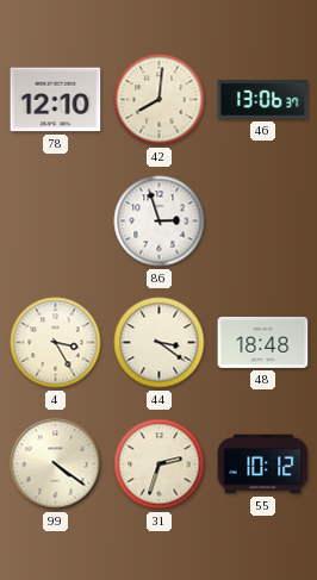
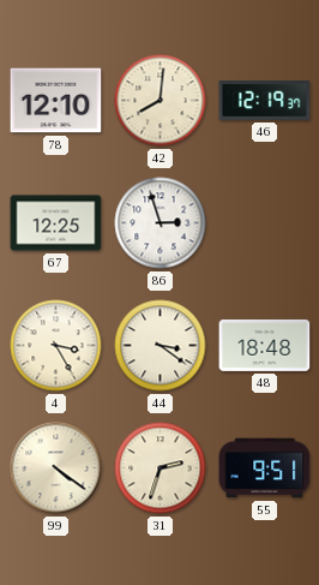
46: 13:06 -> 12:19 (265, 101)
67: none -> 12:25 (56, 223)
55: 10:12 -> 9:51 (265, 468)
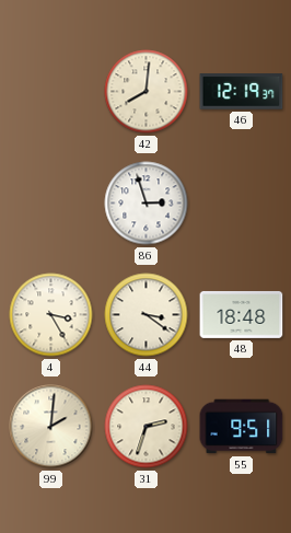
78: 12:10 -> none (56, 101)
67: 12:25 -> none (56, 223)
99: 4:21 -> 2:01 (51, 427)
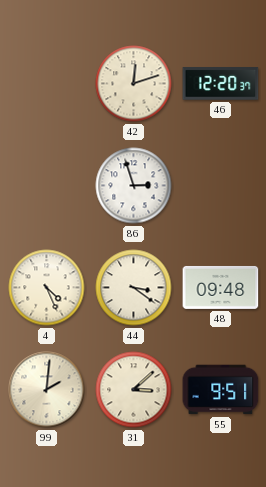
42: 8:01 -> 12:12 (134, 84)
46: 12:19 -> 12:20 (221, 84)
4: 3:25 -> 4:26 (47, 288)
48: 18:48 -> 09:48 (221, 287)
31: 2:33 -> 3:08 (134, 390)
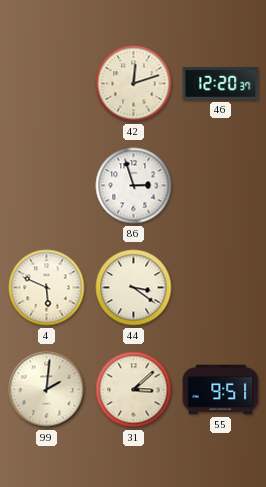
4: 4:26 -> 5:49 (47, 288)
48: 09:48 -> none (221, 287)
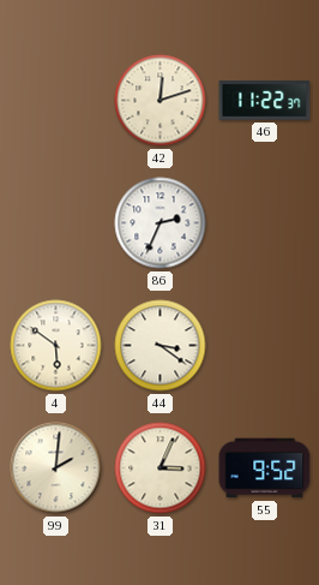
46: 12:20 -> 11:22 (265, 101)
86: 2:57 -> 2:34 (161, 223)
4: 5:49 -> 5:51 (56, 346)
31: 3:08 -> 3:04 (161, 468)
55: 9:51 -> 9:52 (265, 468)
